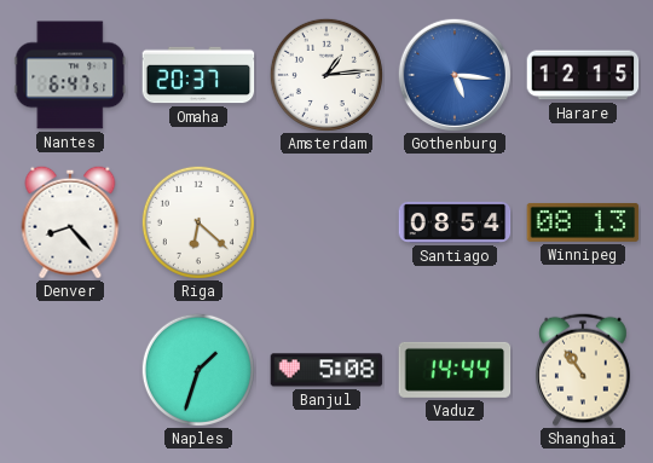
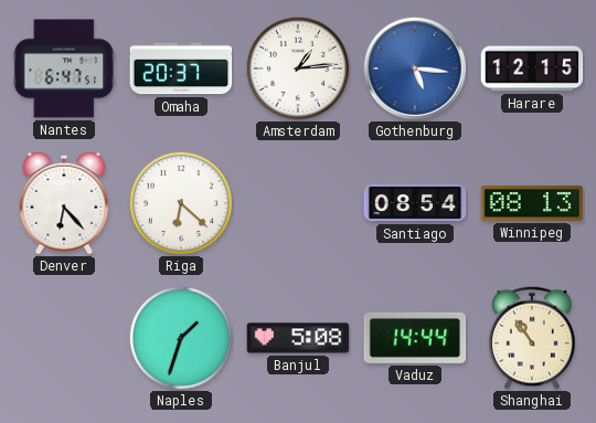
Denver: 8:23 -> 6:23 (64, 203)
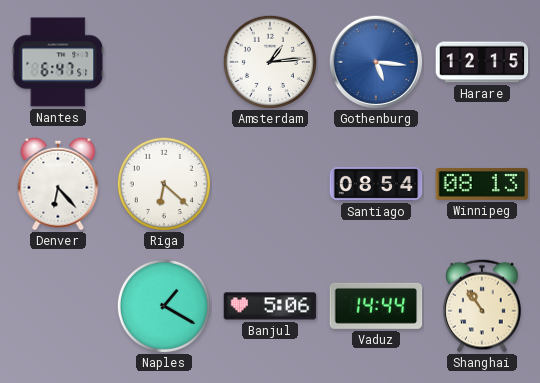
Omaha: 20:37 -> none (181, 68)
Naples: 1:33 -> 1:20 (164, 306)
Banjul: 5:08 -> 5:06 (270, 306)
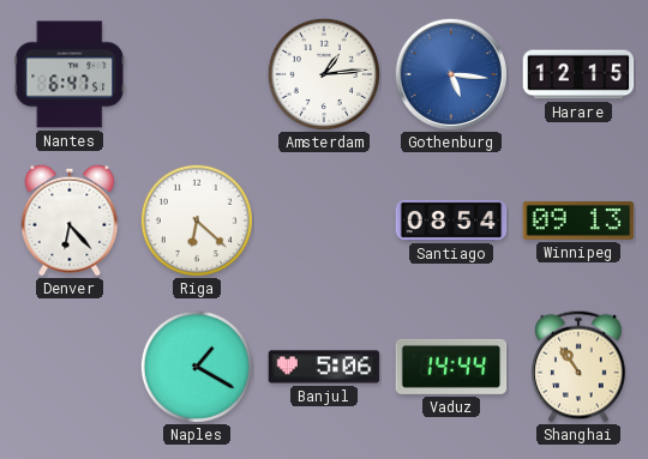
Winnipeg: 08:13 -> 09:13 (578, 221)
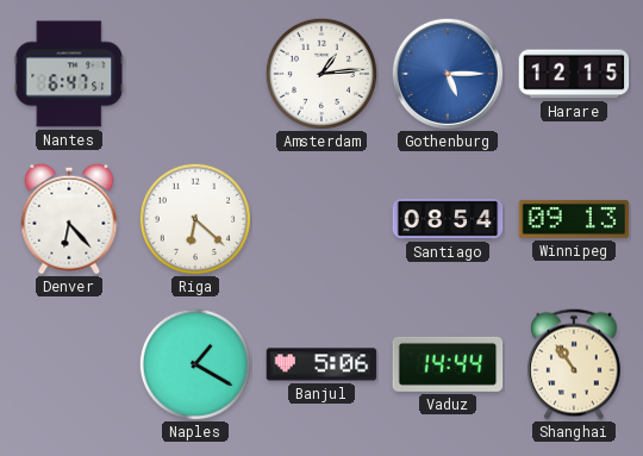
Gothenburg: 5:16 -> 5:15 (447, 73)
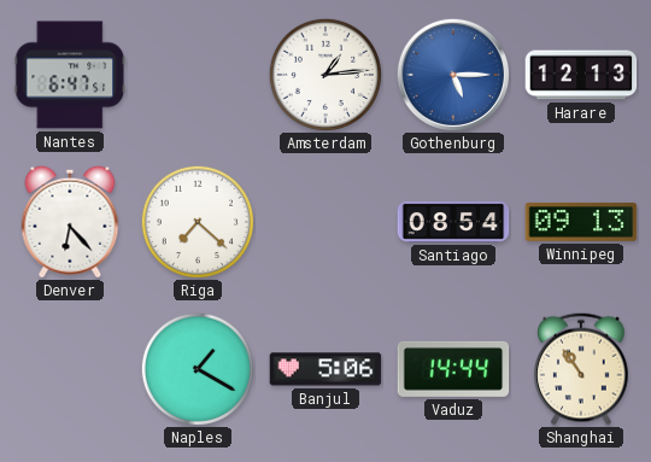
Harare: 12:15 -> 12:13 (581, 75)
Riga: 6:22 -> 7:22 (198, 222)
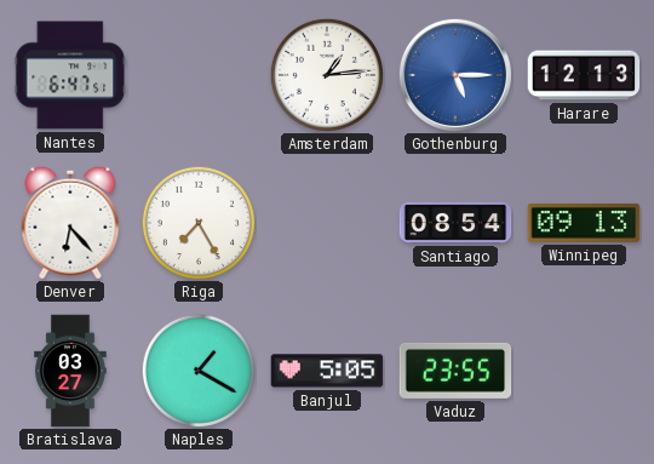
Riga: 7:22 -> 7:25 (199, 223)
Bratislava: none -> 03:27 (70, 371)
Banjul: 5:06 -> 5:05 (327, 371)
Vaduz: 14:44 -> 23:55 (455, 371)
Shanghai: 10:54 -> none (582, 369)
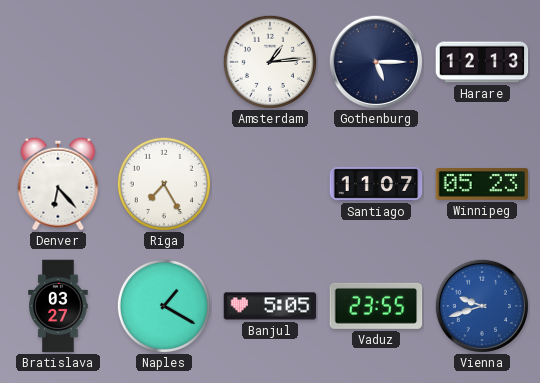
Nantes: 6:47 -> none (70, 75)
Gothenburg dial: blue -> navy (375, 61)
Santiago: 08:54 -> 11:07 (376, 184)
Winnipeg: 09:13 -> 05:23 (482, 184)
Vienna: none -> 9:42 (481, 305)
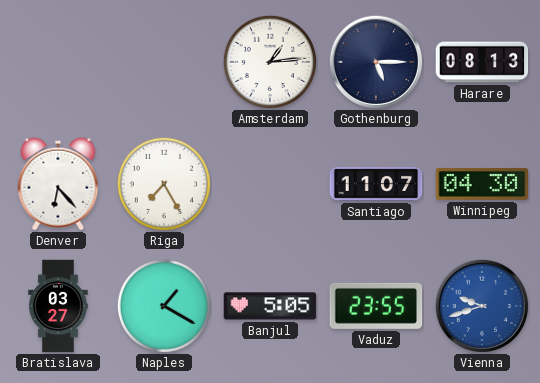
Harare: 12:13 -> 08:13 (482, 62)
Winnipeg: 05:23 -> 04:30 (482, 184)
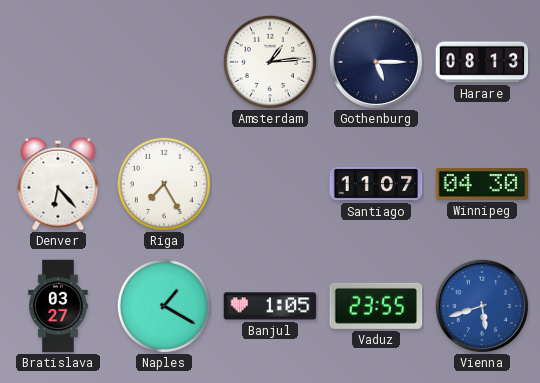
Banjul: 5:05 -> 1:05 (270, 306)
Vienna: 9:42 -> 5:42 (481, 305)
